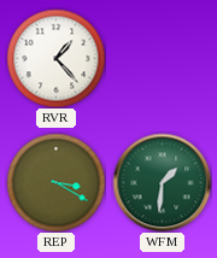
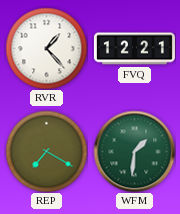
FVQ: none -> 12:21 (134, 49)
REP: 3:20 -> 7:20 (46, 151)
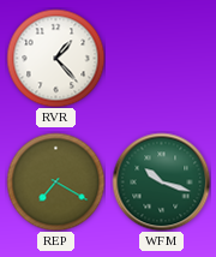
FVQ: 12:21 -> none (134, 49)
WFM: 1:31 -> 10:18 (161, 181)
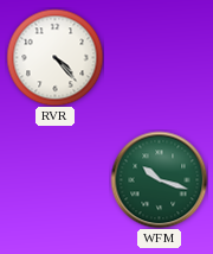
RVR: 1:23 -> 4:23 (54, 57)
REP: 7:20 -> none (55, 181)
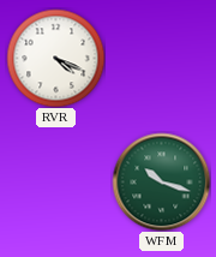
RVR: 4:23 -> 4:19 (55, 58)
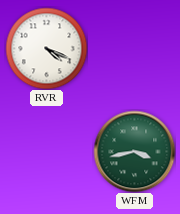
WFM: 10:18 -> 3:43 (134, 151)
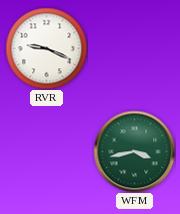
RVR: 4:19 -> 9:19 (46, 48)
